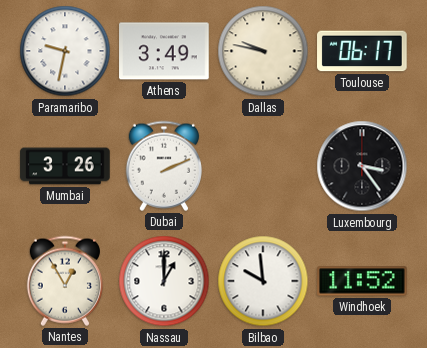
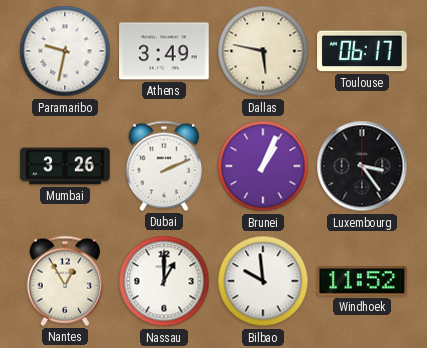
Dallas: 9:47 -> 5:47 (263, 51)
Brunei: none -> 1:04 (263, 166)
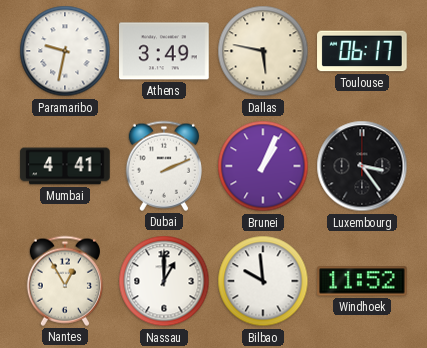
Mumbai: 3:26 -> 4:41 (65, 166)
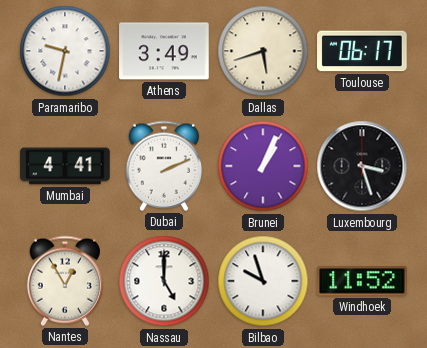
Dallas: 5:47 -> 5:42 (263, 51)
Luxembourg: 3:24 -> 3:27 (362, 166)
Nassau: 1:00 -> 5:00 (164, 281)
Bilbao: 9:59 -> 9:57 (263, 281)
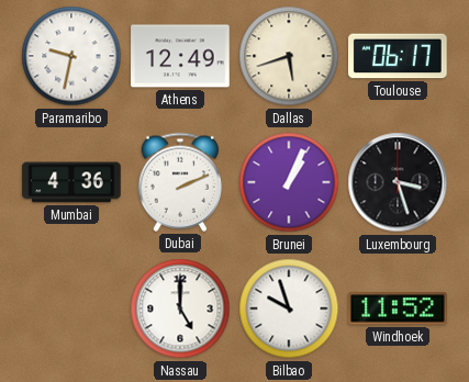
Athens: 3:49 -> 12:49 (180, 56)
Mumbai: 4:41 -> 4:36 (71, 182)
Nantes: 12:55 -> none (65, 281)
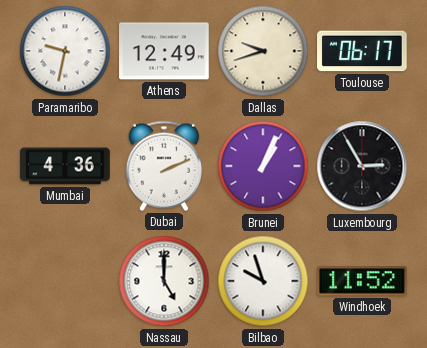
Dallas: 5:42 -> 9:42 (263, 51)
Luxembourg: 3:27 -> 2:55 (362, 166)
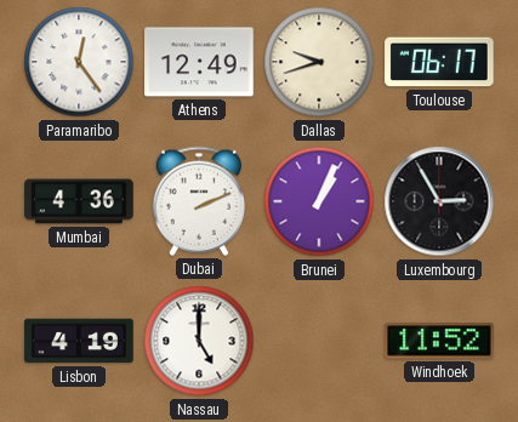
Paramaribo: 9:32 -> 12:24 (79, 62)
Lisbon: none -> 4:19 (79, 341)
Bilbao: 9:57 -> none (263, 281)
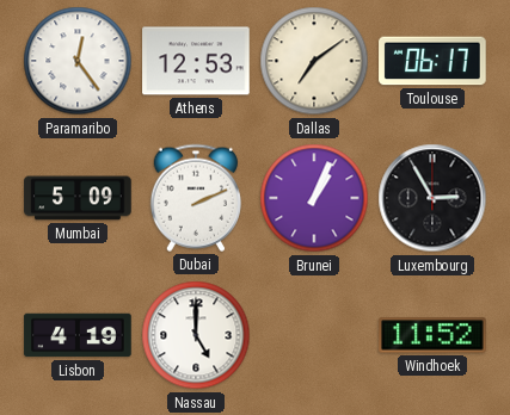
Athens: 12:49 -> 12:53 (196, 61)
Dallas: 9:42 -> 7:09 (314, 61)
Mumbai: 4:36 -> 5:09 (78, 198)
